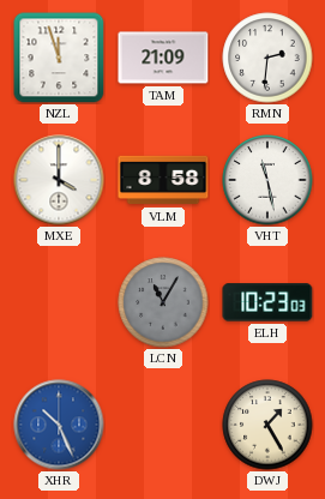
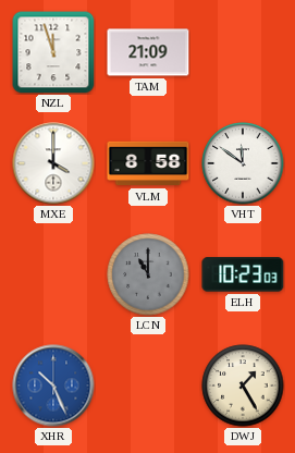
RMN: 2:31 -> none (267, 58)
VHT: 11:28 -> 11:51 (243, 163)
LCN: 11:05 -> 11:00 (148, 274)
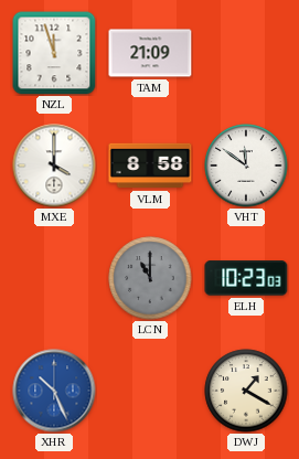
DWJ: 1:25 -> 1:20 (246, 391)
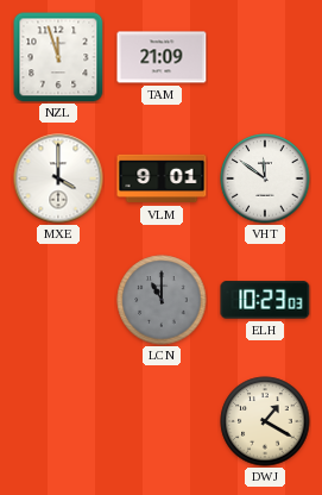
VLM: 8:58 -> 9:01 (162, 178)
XHR: 10:26 -> none (54, 391)
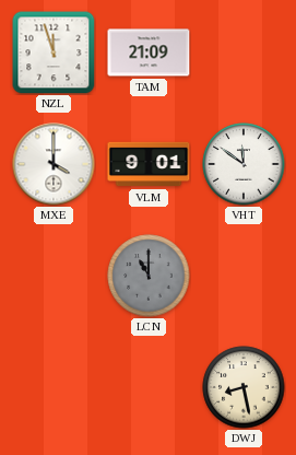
ELH: 10:23 -> none (265, 300)
DWJ: 1:20 -> 8:28 (244, 387)
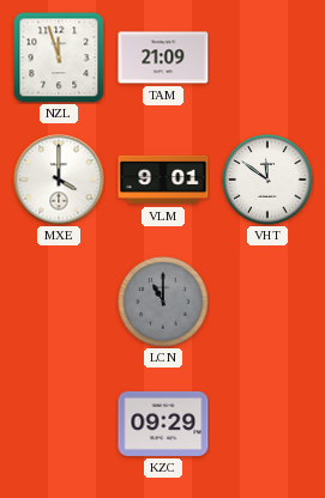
KZC: none -> 09:29 (163, 424)
DWJ: 8:28 -> none (244, 387)
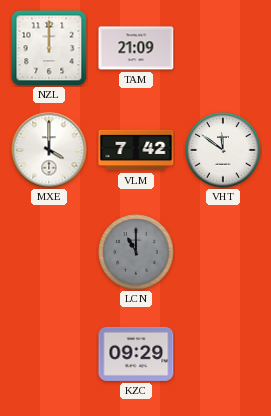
NZL: 11:57 -> 12:00 (49, 48)
VLM: 9:01 -> 7:42 (136, 150)
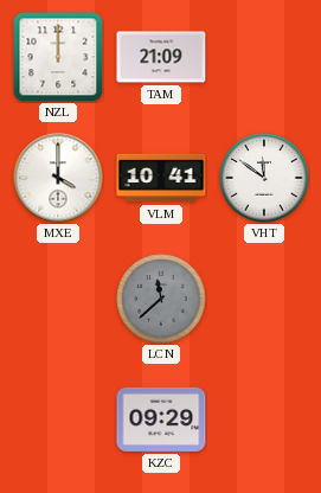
VLM: 7:42 -> 10:41 (161, 178)
LCN: 11:00 -> 11:38 (161, 299)
